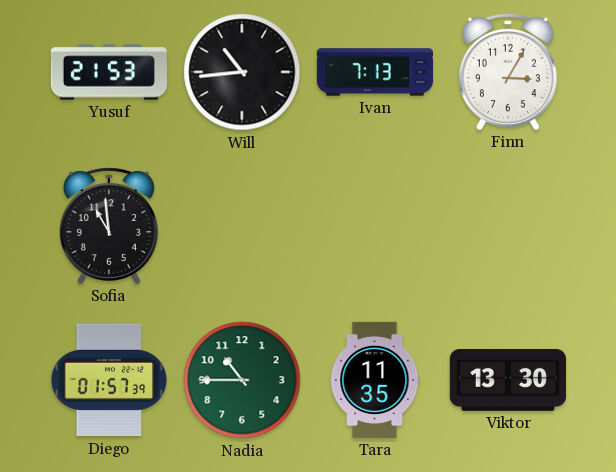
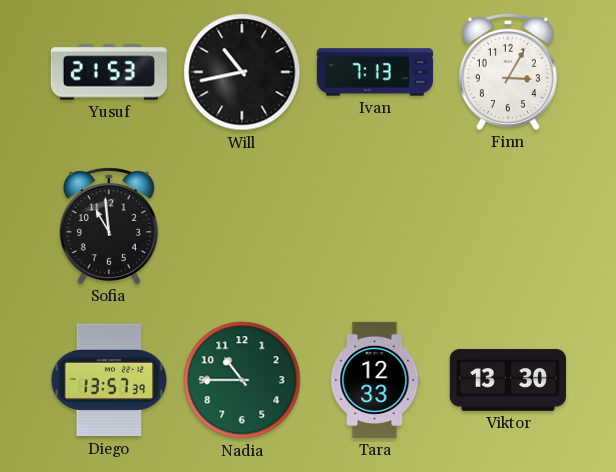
Will: 10:44 -> 10:43 (242, 72)
Diego: 01:57 -> 13:57 (109, 380)
Tara: 11:35 -> 12:33 (375, 380)
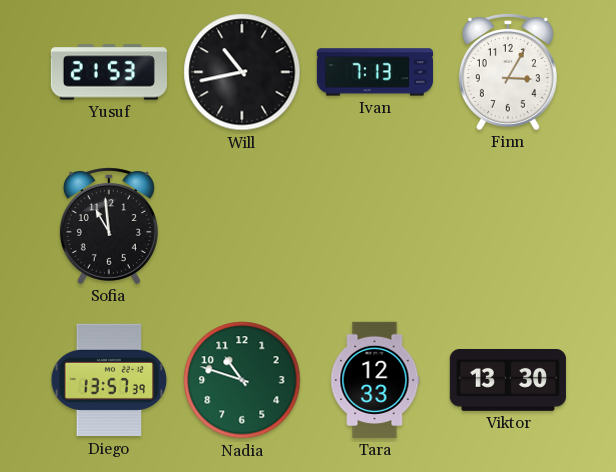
Nadia: 10:45 -> 10:48 (242, 380)
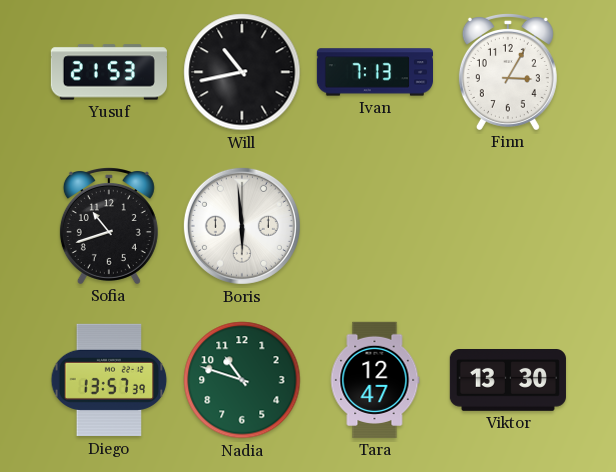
Sofia: 10:59 -> 10:42 (109, 226)
Boris: none -> 5:59 (242, 226)
Tara: 12:33 -> 12:47 (375, 380)
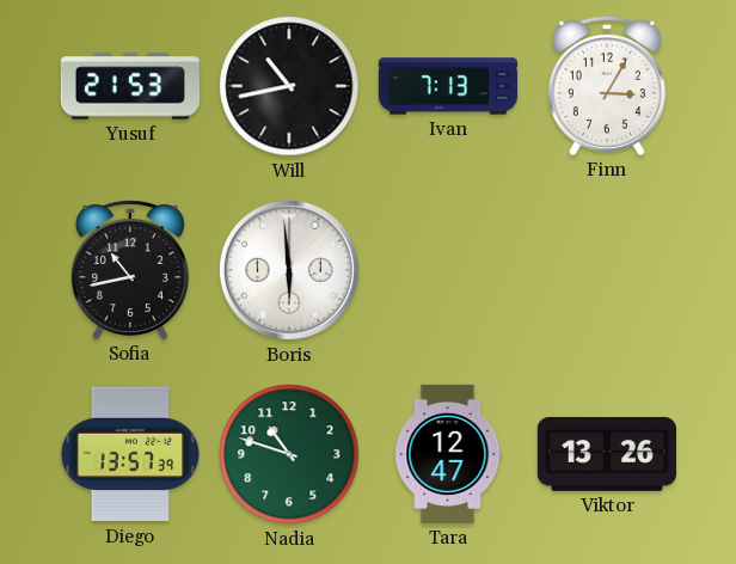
Sofia: 10:42 -> 10:43 (130, 270)
Viktor: 13:30 -> 13:26 (607, 455)
